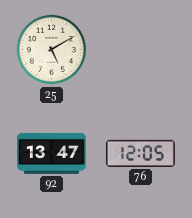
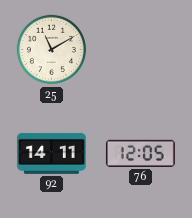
25: 5:10 -> 11:10 (52, 50)
92: 13:47 -> 14:11 (51, 153)
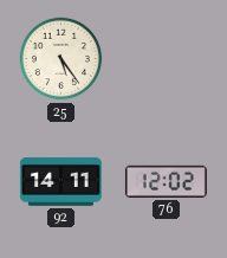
25: 11:10 -> 5:24 (61, 59)
76: 12:05 -> 12:02 (166, 181)
